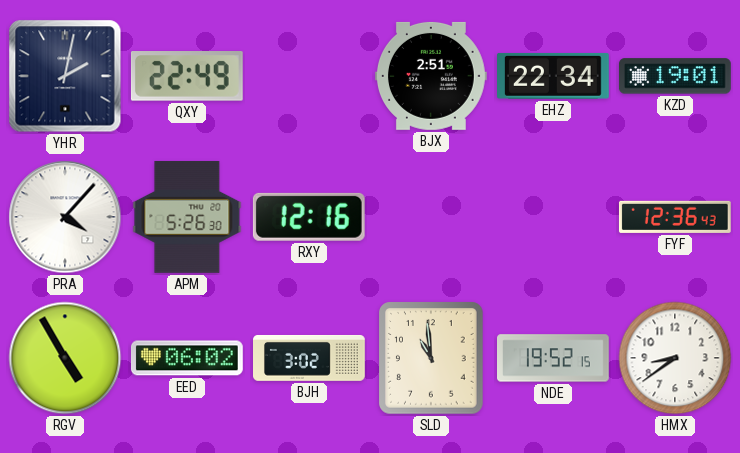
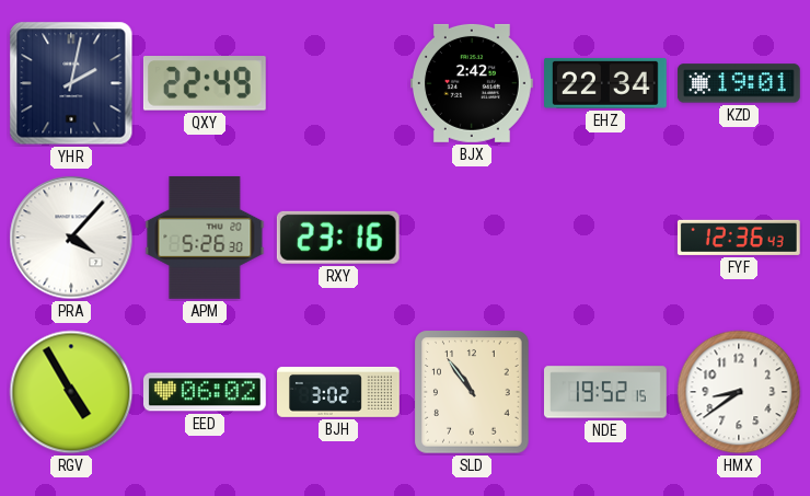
BJX: 2:51 -> 2:42 (472, 83)
RXY: 12:16 -> 23:16 (338, 238)
SLD: 10:59 -> 10:54 (472, 392)
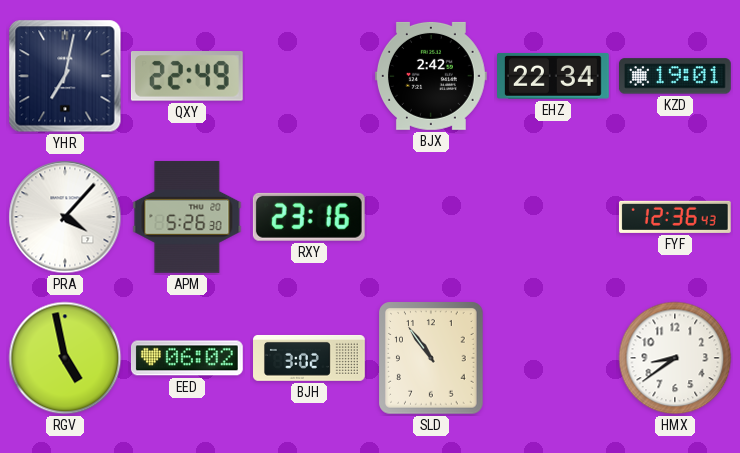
YHR: 2:02 -> 7:02 (65, 76)
RGV: 4:55 -> 4:58 (65, 358)
NDE: 19:52 -> none (606, 392)
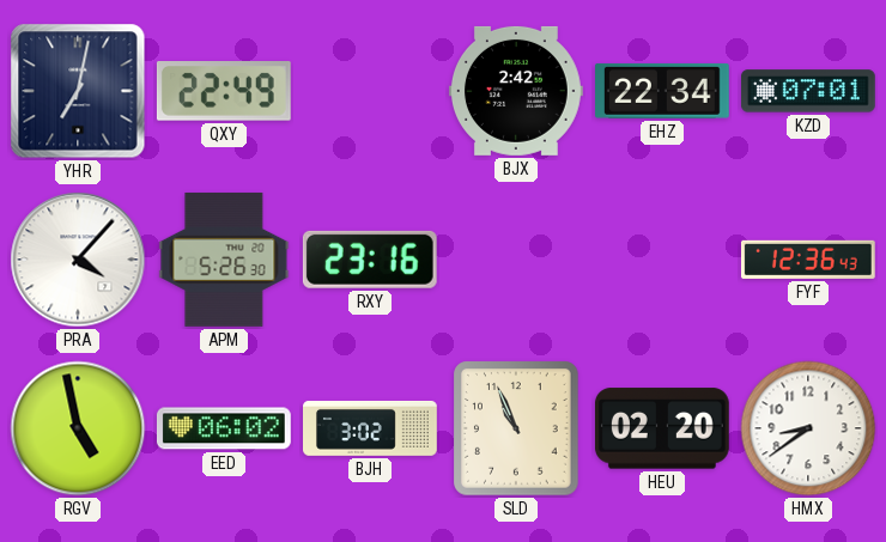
KZD: 19:01 -> 07:01 (808, 91)
SLD: 10:54 -> 10:56 (516, 428)
HEU: none -> 02:20 (662, 428)
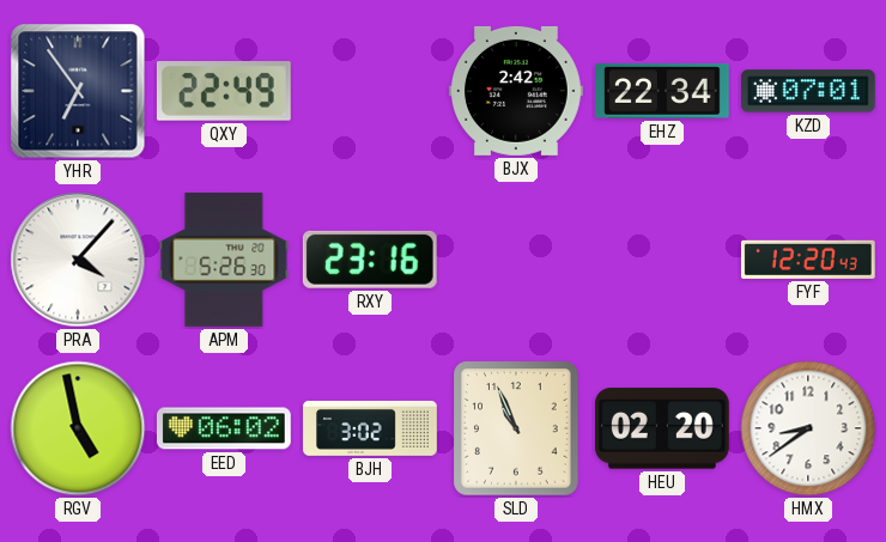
YHR: 7:02 -> 6:54 (78, 91)
FYF: 12:36 -> 12:20 (808, 260)
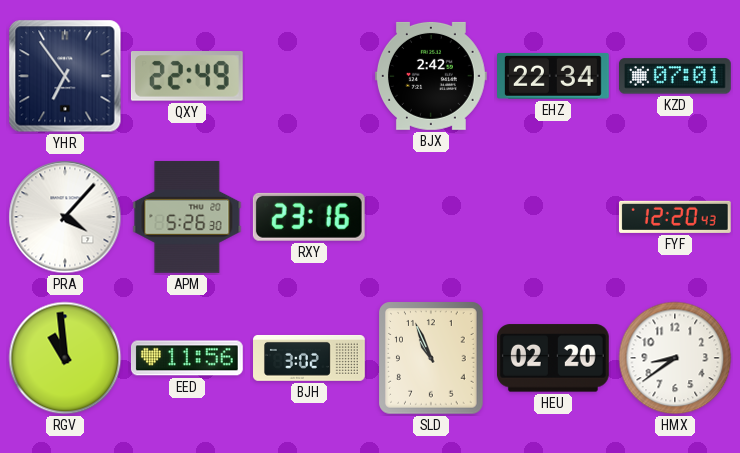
RGV: 4:58 -> 10:59 (65, 358)
EED: 06:02 -> 11:56 (187, 358)
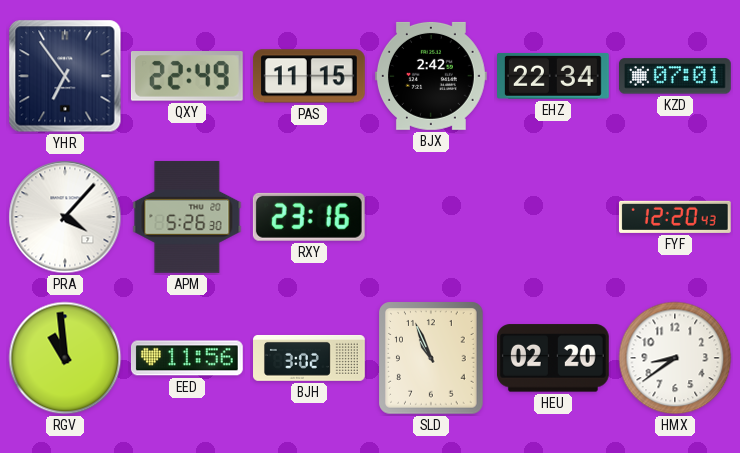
PAS: none -> 11:15 (309, 76)
